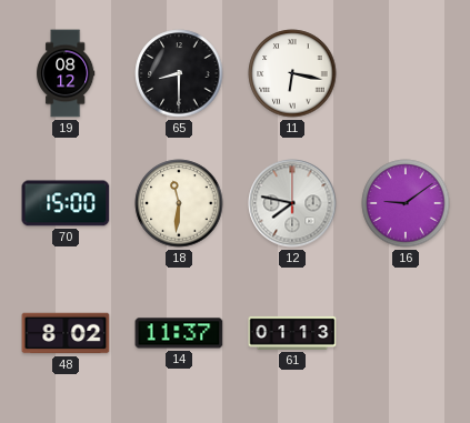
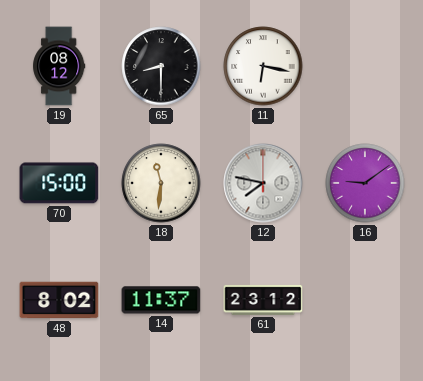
61: 01:13 -> 23:12 (263, 300)
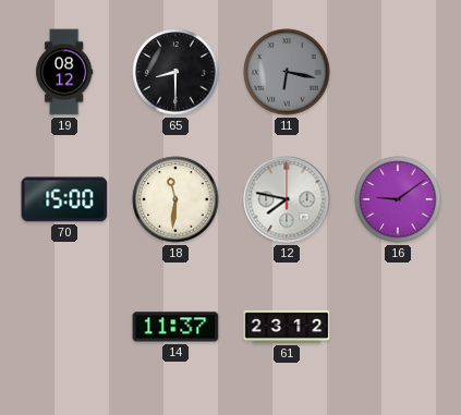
11 dial: white -> grey (287, 72)
48: 8:02 -> none (59, 300)
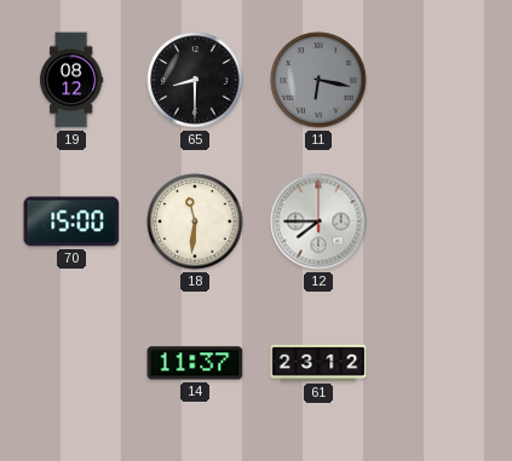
12: 7:47 -> 7:45 (318, 221)
16: 9:09 -> none (398, 199)
